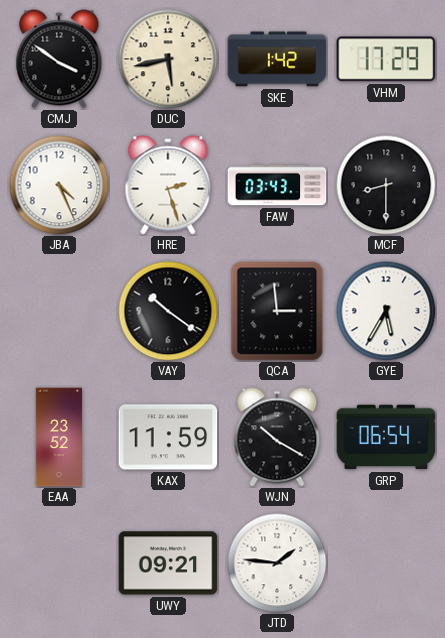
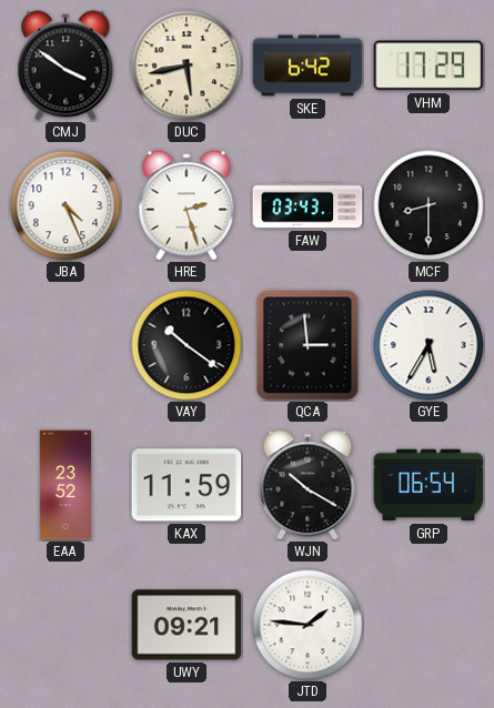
SKE: 1:42 -> 6:42 (308, 65)
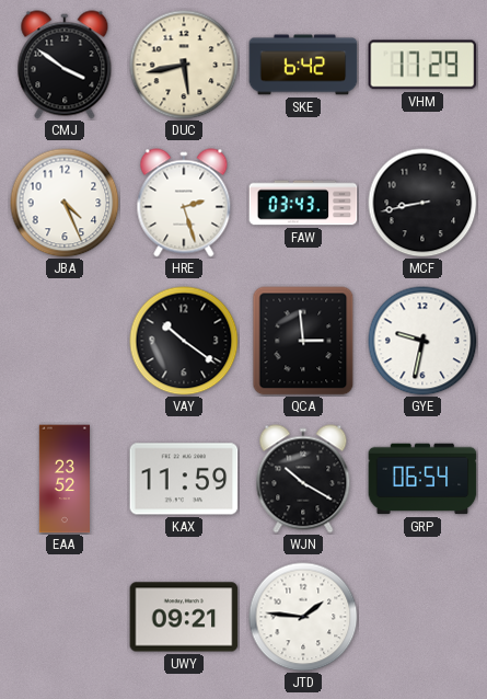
MCF: 8:30 -> 8:43 (422, 203)
GYE: 5:35 -> 9:32 (422, 341)
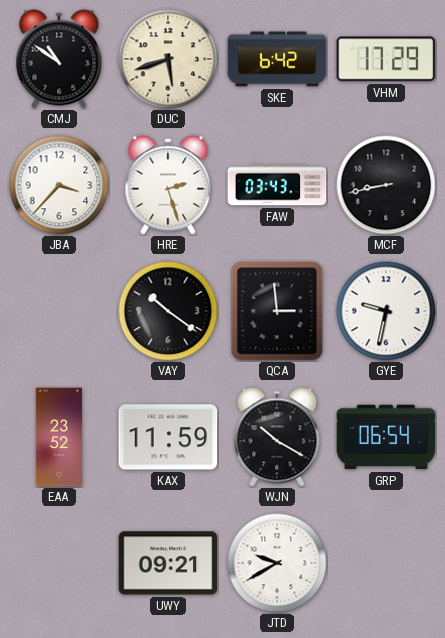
CMJ: 3:51 -> 10:51 (59, 59)
DUC: 5:43 -> 5:42 (168, 59)
JBA: 4:26 -> 3:37 (59, 185)
JTD: 1:46 -> 9:40 (277, 563)
